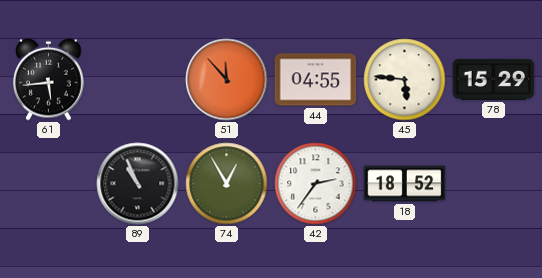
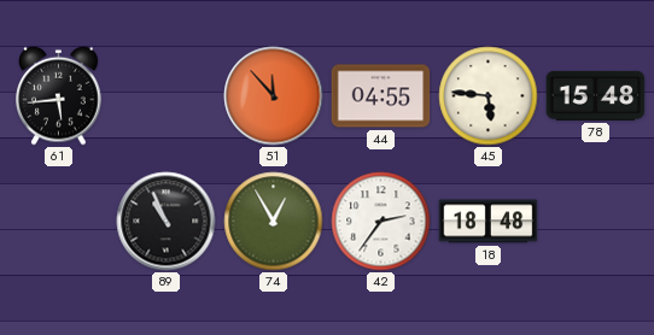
78: 15:29 -> 15:48 (596, 95)
18: 18:52 -> 18:48 (489, 222)
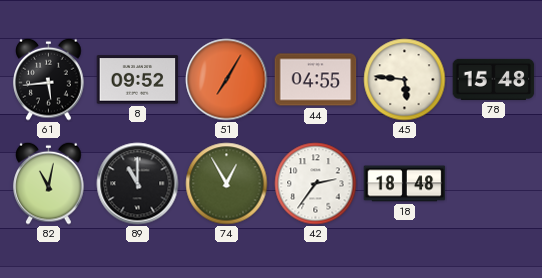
8: none -> 09:52 (138, 80)
51: 11:53 -> 7:05 (227, 80)
82: none -> 11:02 (49, 183)
89: 10:56 -> 11:00 (138, 184)
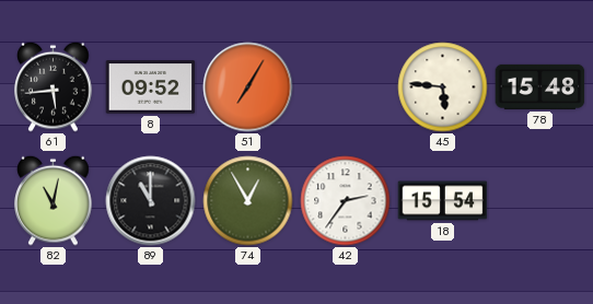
44: 04:55 -> none (316, 80)
18: 18:48 -> 15:54 (443, 201)
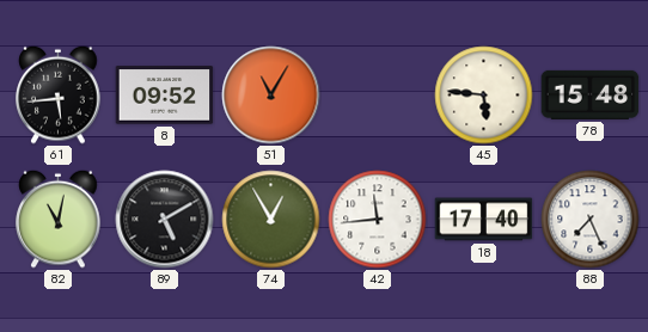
51: 7:05 -> 11:05 (271, 96)
89: 11:00 -> 5:10 (165, 220)
42: 2:36 -> 11:44 (378, 220)
18: 15:54 -> 17:40 (484, 220)
88: none -> 7:26 (591, 220)
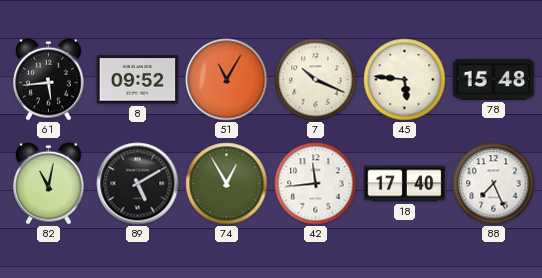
7: none -> 10:19 (316, 80)
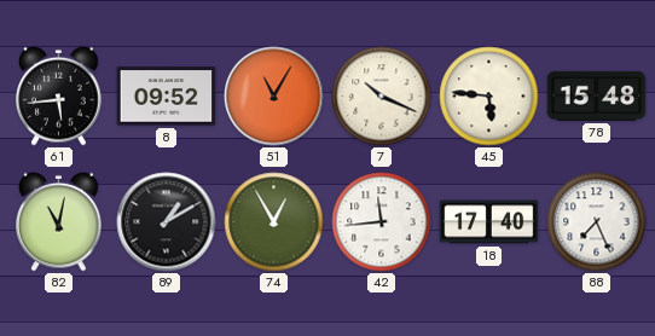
89: 5:10 -> 1:10 (167, 222)
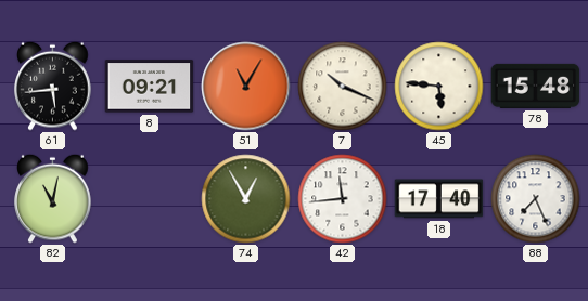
8: 09:52 -> 09:21 (150, 87)
89: 1:10 -> none (167, 222)
